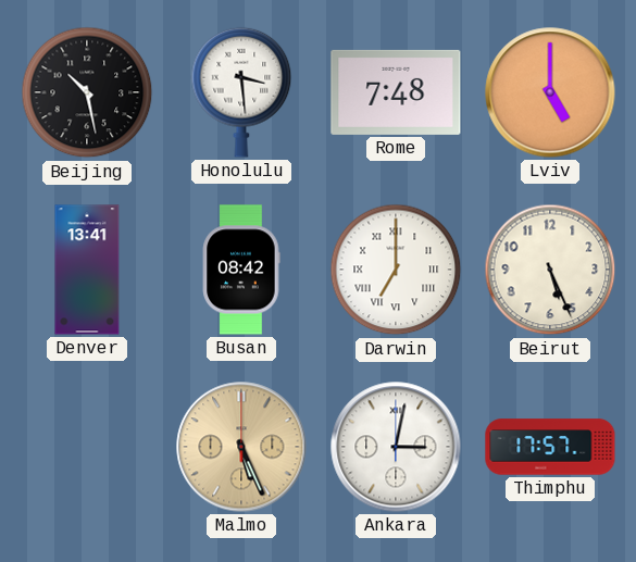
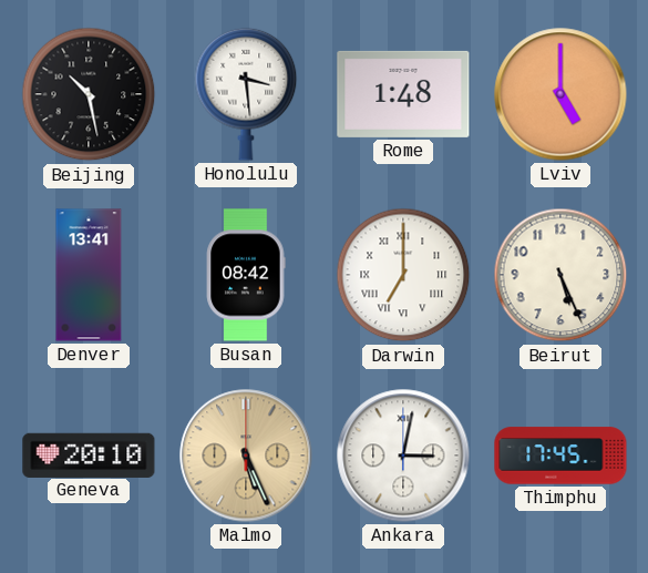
Rome: 7:48 -> 1:48 (403, 94)
Geneva: none -> 20:10 (89, 454)
Thimphu: 17:57 -> 17:45 (560, 456)
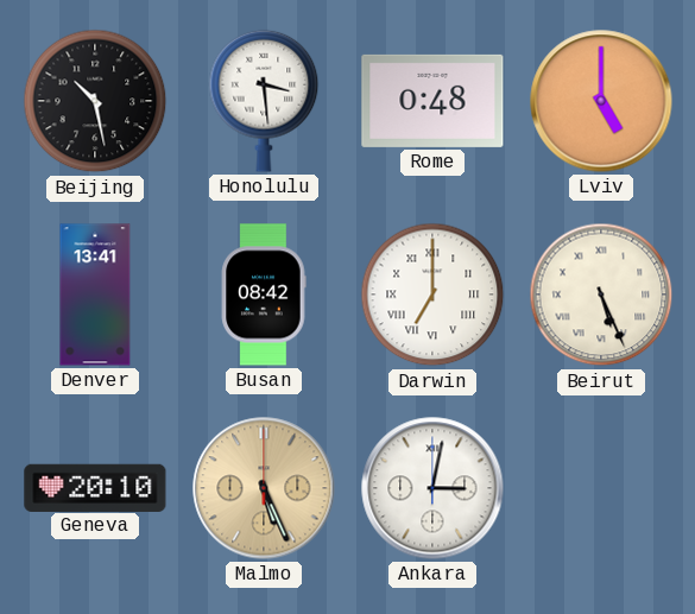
Rome: 1:48 -> 0:48 (432, 101)
Beirut numerals: Arabic -> Roman (601, 295)
Thimphu: 17:45 -> none (560, 456)
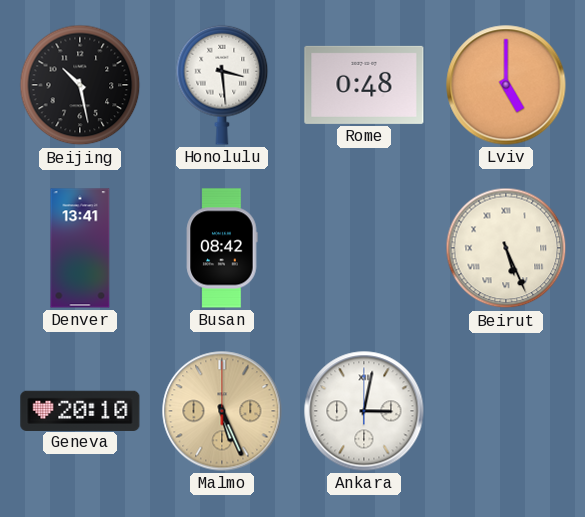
Darwin: 7:00 -> none (432, 295)
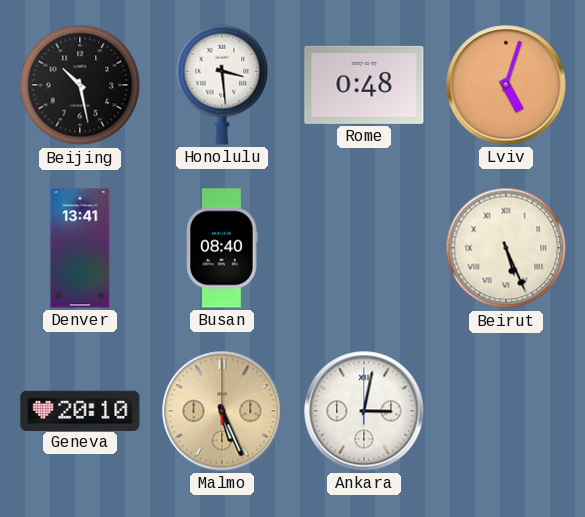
Lviv: 5:00 -> 5:03 (506, 85)
Busan: 08:42 -> 08:40 (222, 248)
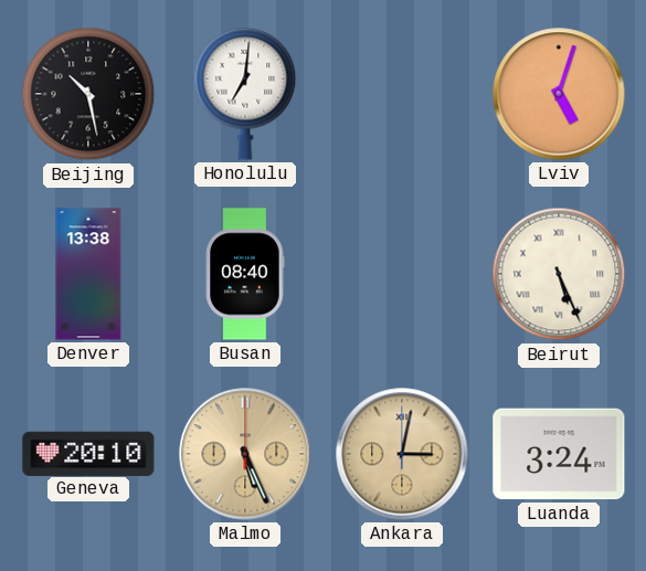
Honolulu: 3:29 -> 7:01 (245, 94)
Rome: 0:48 -> none (364, 85)
Denver: 13:41 -> 13:38 (88, 274)
Ankara dial: white -> champagne (402, 454)
Luanda: none -> 3:24 (559, 454)
